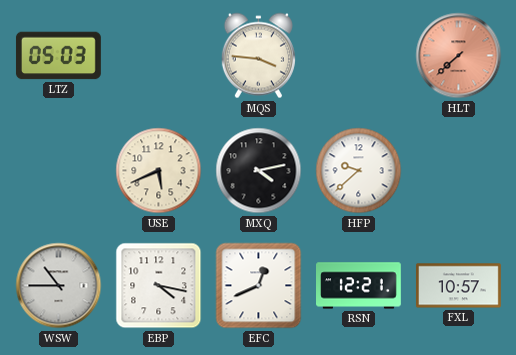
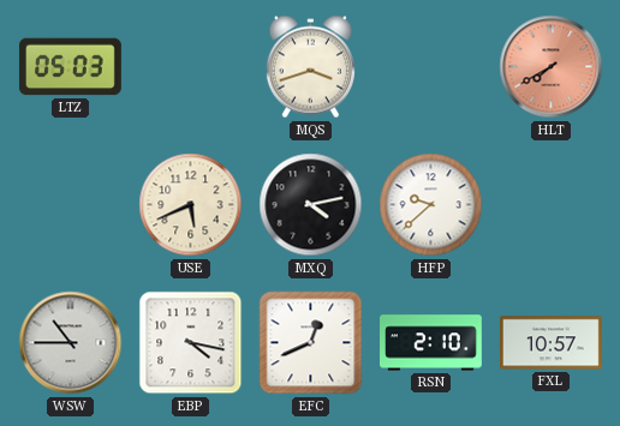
MQS: 3:46 -> 3:42 (310, 67)
HLT: 7:38 -> 7:40 (552, 67)
RSN: 12:21 -> 2:10 (431, 343)
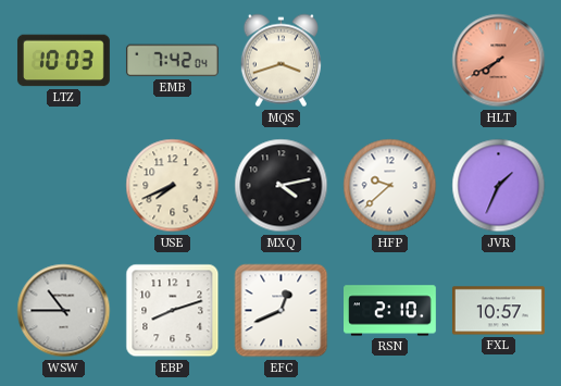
LTZ: 05:03 -> 10:03 (63, 61)
EMB: none -> 7:42 (172, 61)
USE: 5:41 -> 7:41 (173, 186)
JVR: none -> 1:34 (499, 186)
EBP: 4:17 -> 8:12 (173, 311)
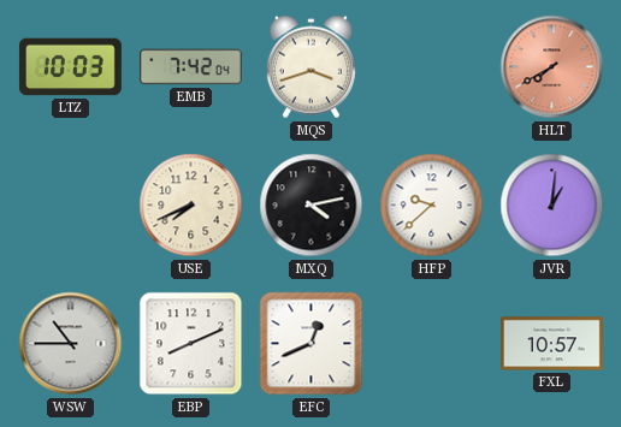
JVR: 1:34 -> 1:01 (552, 206)
EBP: 8:12 -> 8:11 (191, 344)
RSN: 2:10 -> none (390, 311)
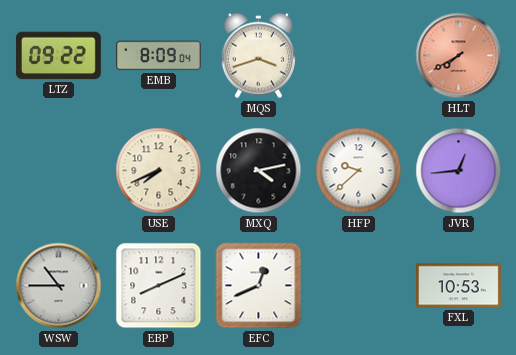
LTZ: 10:03 -> 09:22 (58, 56)
EMB: 7:42 -> 8:09 (158, 56)
JVR: 1:01 -> 12:44 (459, 171)
FXL: 10:57 -> 10:53 (458, 286)
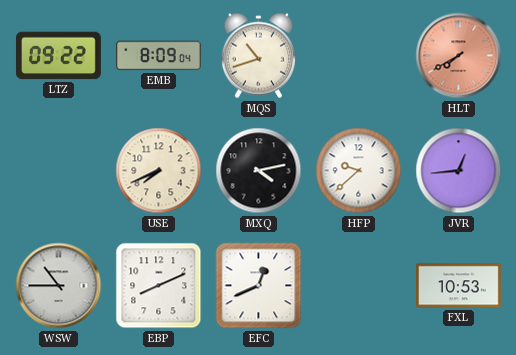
MQS: 3:42 -> 10:42 (258, 56)
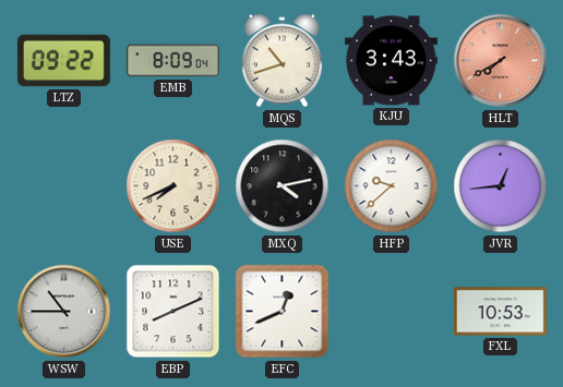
KJU: none -> 3:43 (391, 61)
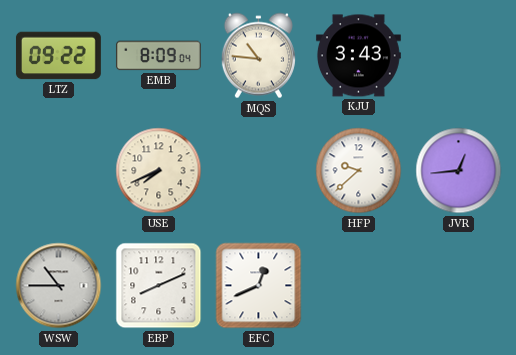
MQS: 10:42 -> 10:46 (258, 56)
HLT: 7:40 -> none (501, 61)
MXQ: 4:13 -> none (283, 186)
FXL: 10:53 -> none (500, 312)
